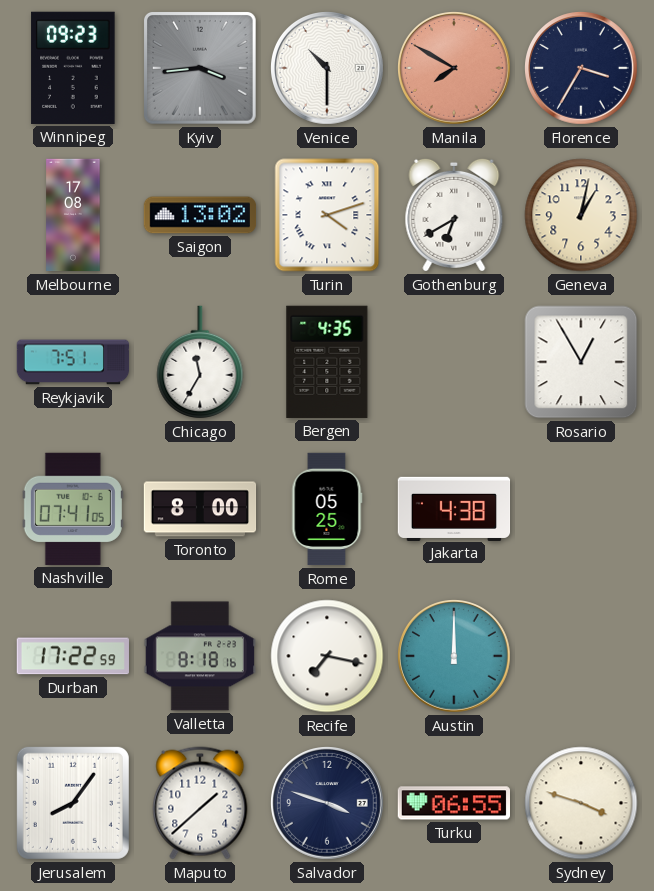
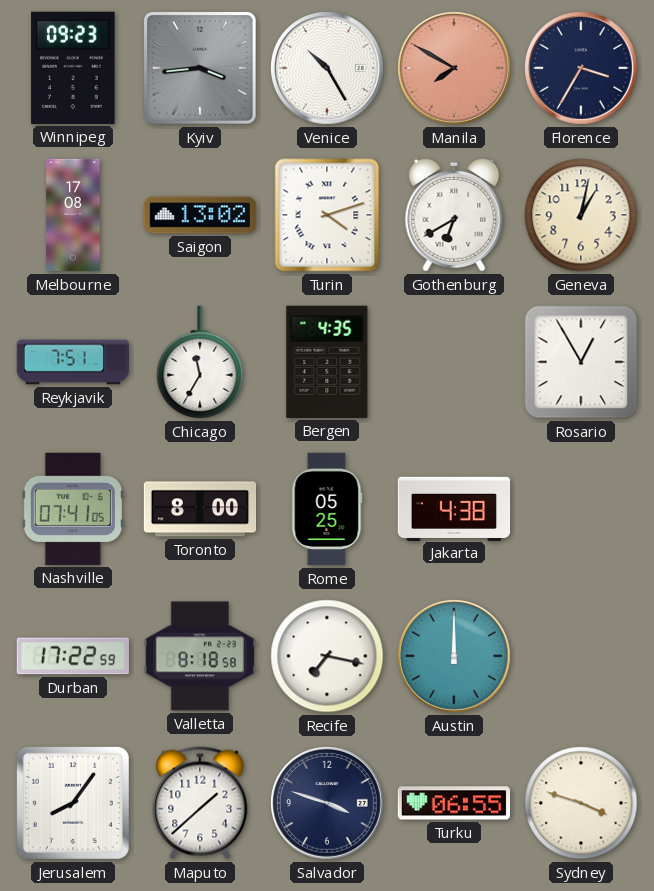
Venice: 10:30 -> 10:25 (328, 69)
Valletta: 8:18:16 -> 8:18:58 (199, 656)
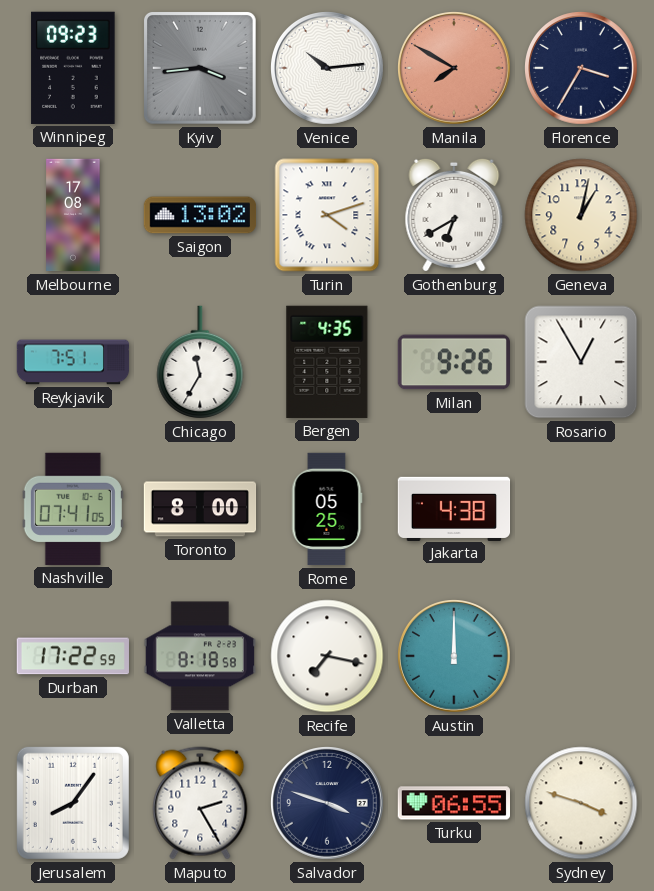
Venice: 10:25 -> 10:14 (328, 69)
Milan: none -> 9:26 (453, 362)
Maputo: 1:38 -> 2:25 (200, 803)
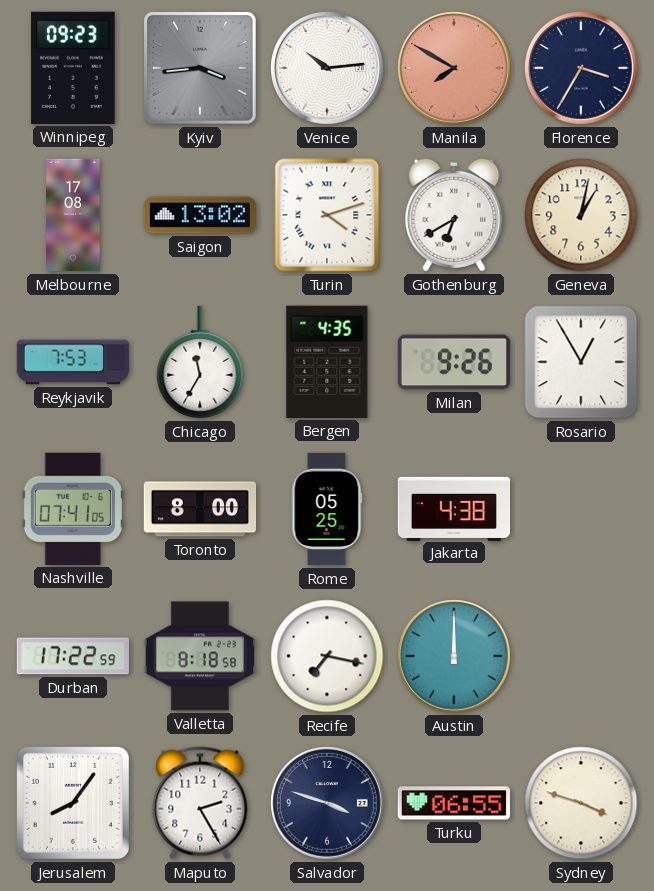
Reykjavik: 7:51 -> 7:53 (73, 362)
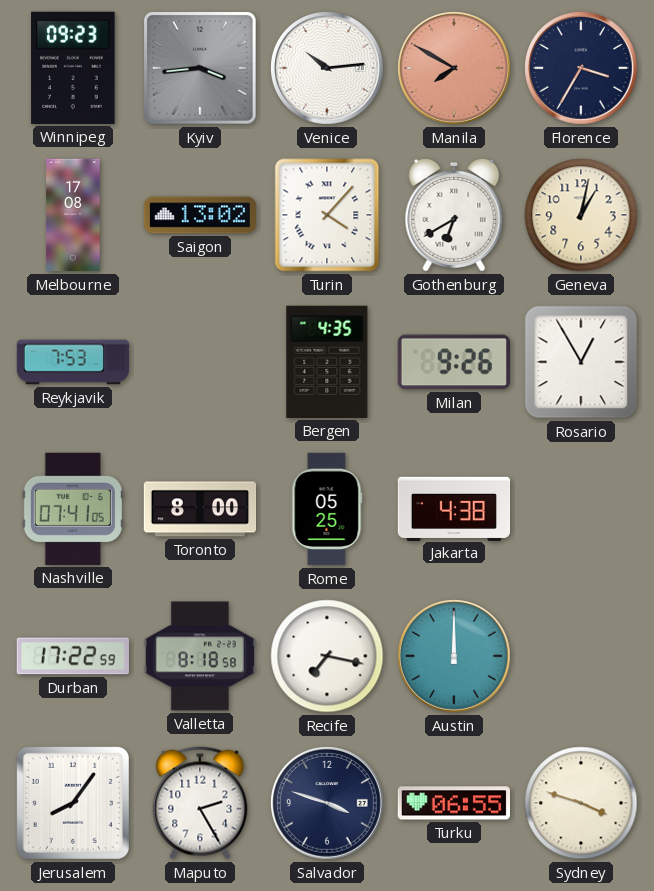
Turin: 4:12 -> 4:07 (327, 215)
Chicago: 11:35 -> none (200, 362)
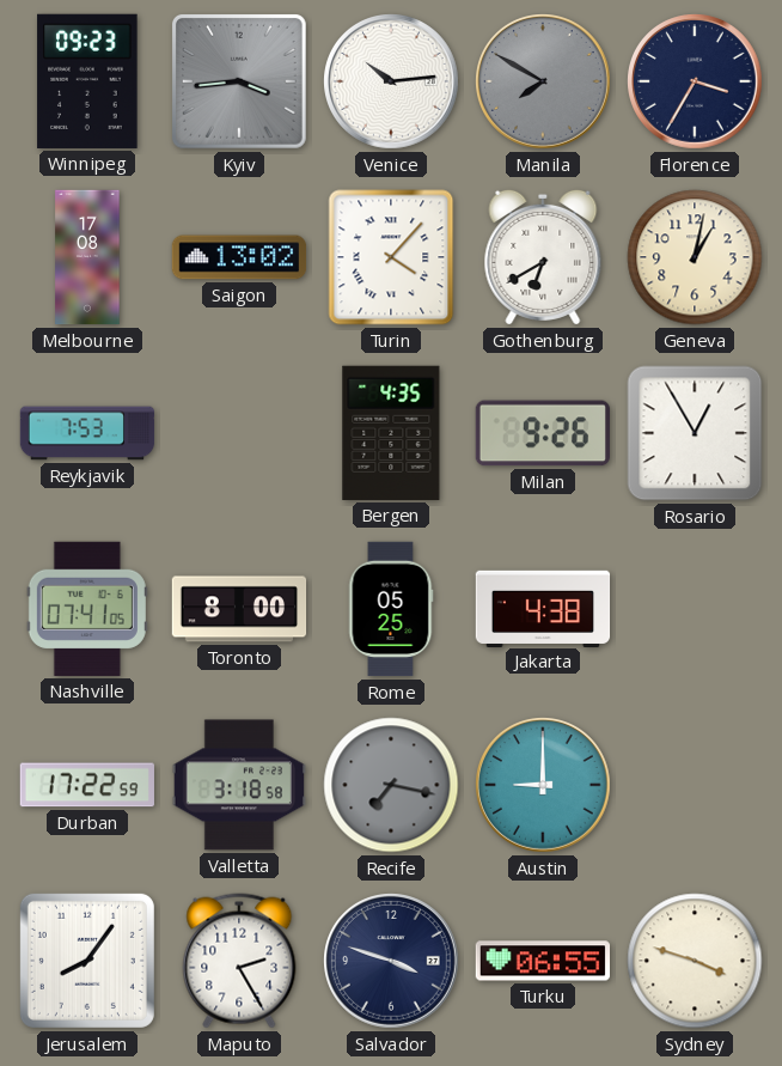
Manila dial: salmon -> grey (544, 83)
Valletta: 8:18 -> 3:18 (238, 785)
Recife dial: white -> grey (391, 785)
Austin: 12:00 -> 9:00 (544, 786)
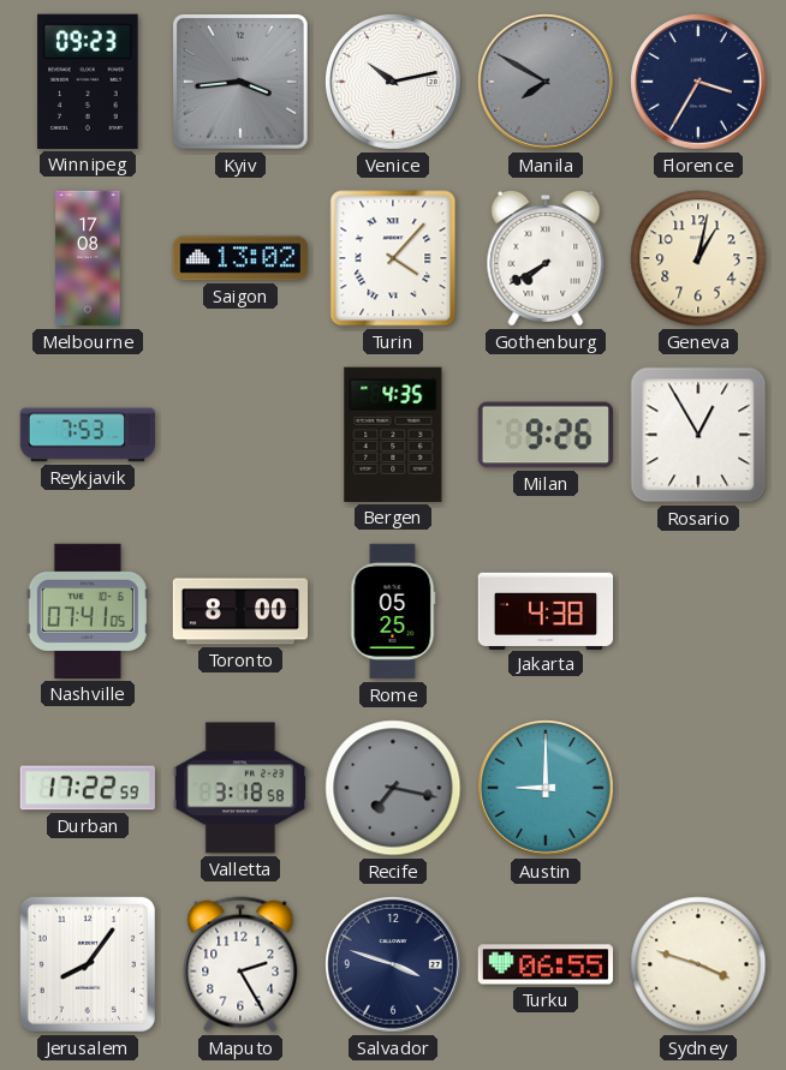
Venice: 10:14 -> 10:13 (394, 83)
Gothenburg: 6:40 -> 7:40 (546, 258)
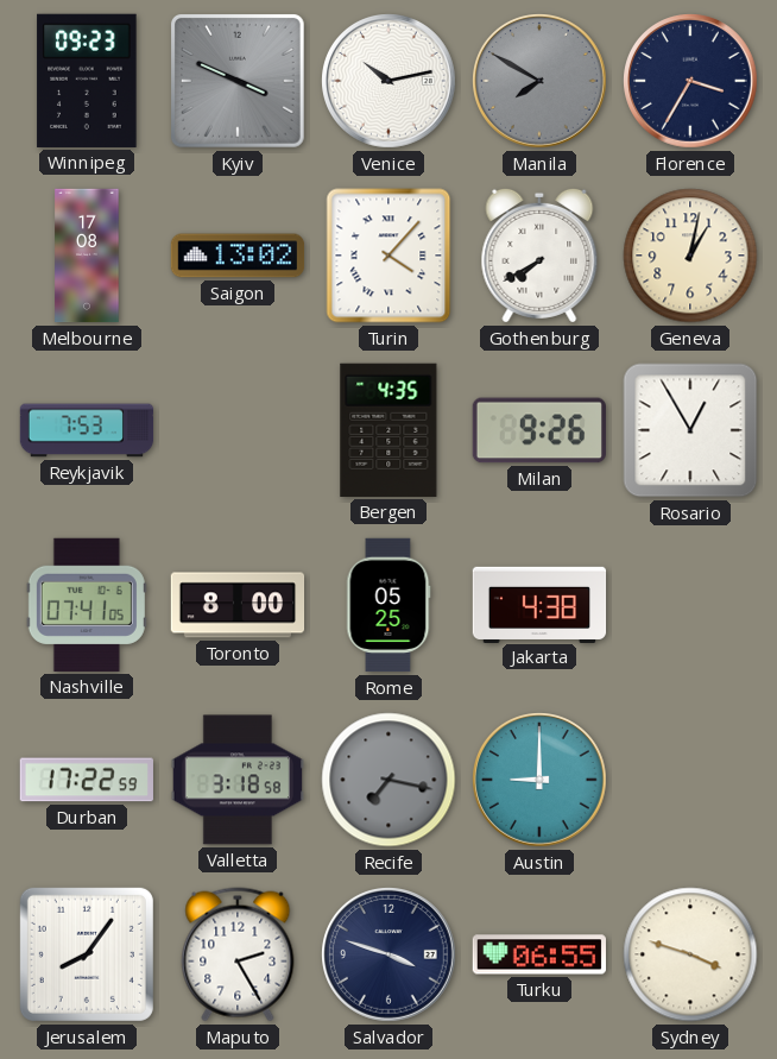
Kyiv: 3:44 -> 3:49 (238, 81)
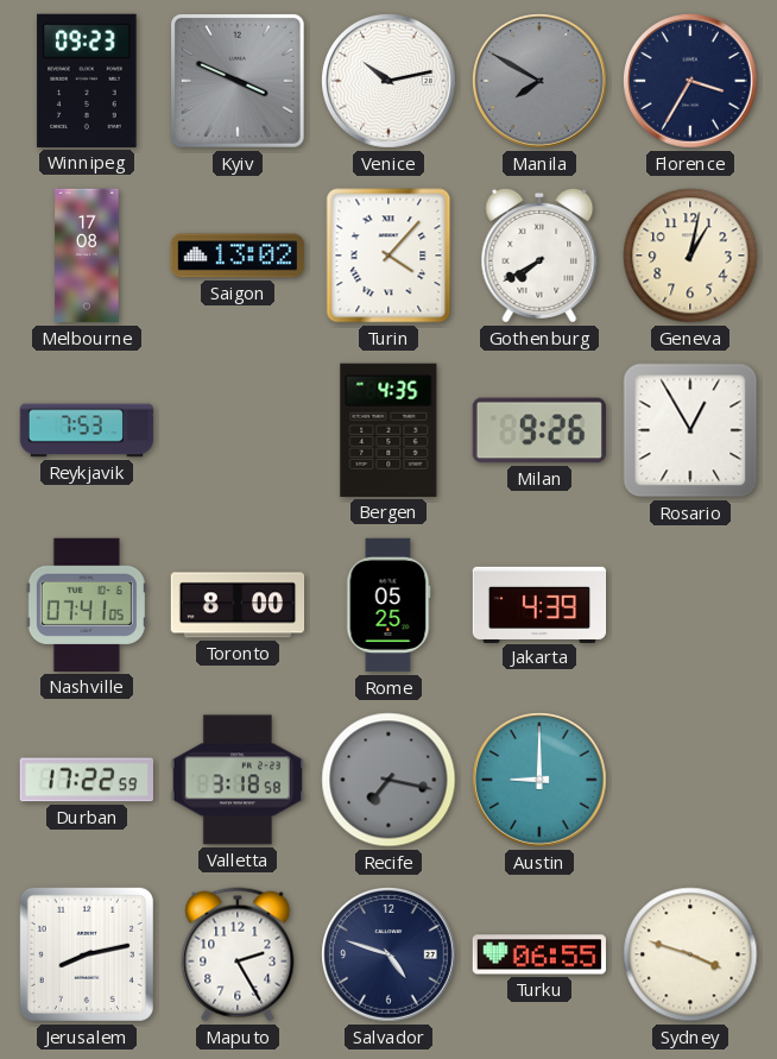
Jakarta: 4:38 -> 4:39 (539, 604)
Jerusalem: 8:06 -> 8:13 (87, 954)
Salvador: 3:48 -> 4:48 (390, 956)
